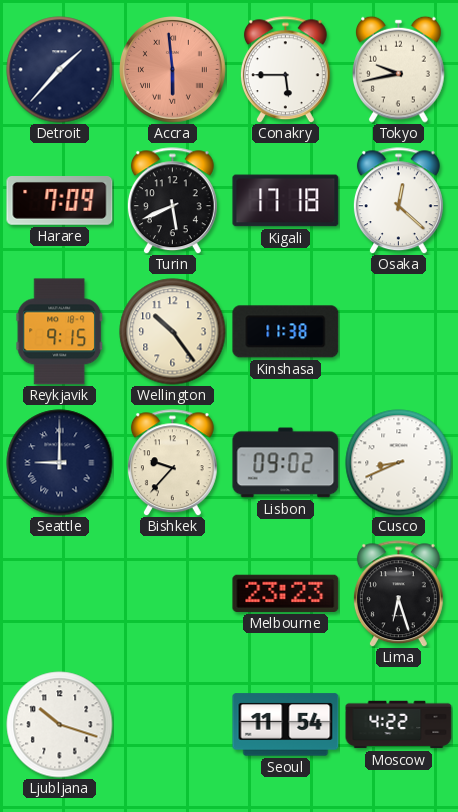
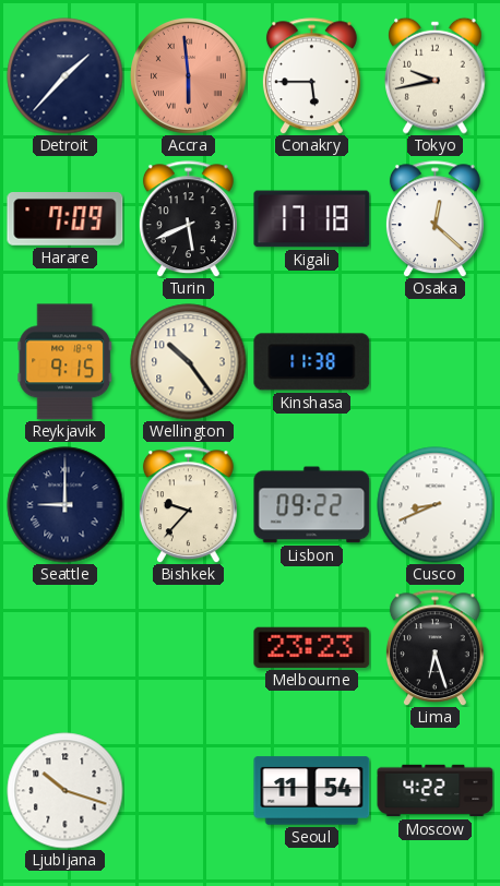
Lisbon: 09:02 -> 09:22 (312, 505)
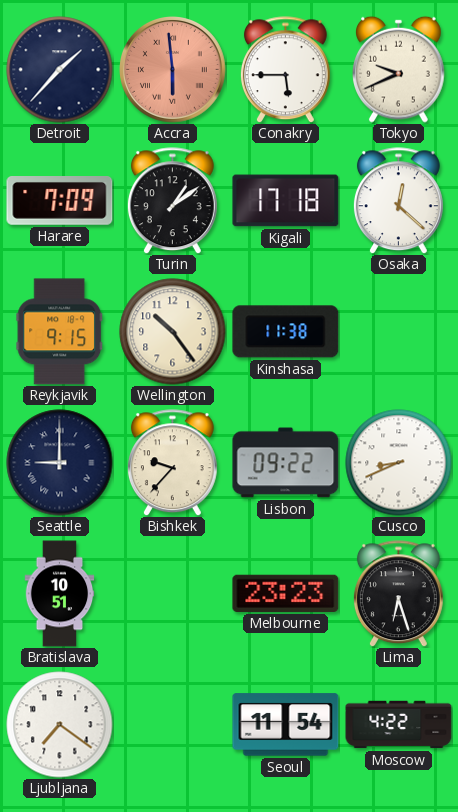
Tokyo: 9:43 -> 9:41 (399, 69)
Turin: 5:41 -> 1:09 (172, 201)
Bratislava: none -> 10:51 (60, 594)
Ljubljana: 10:18 -> 7:21 (60, 725)
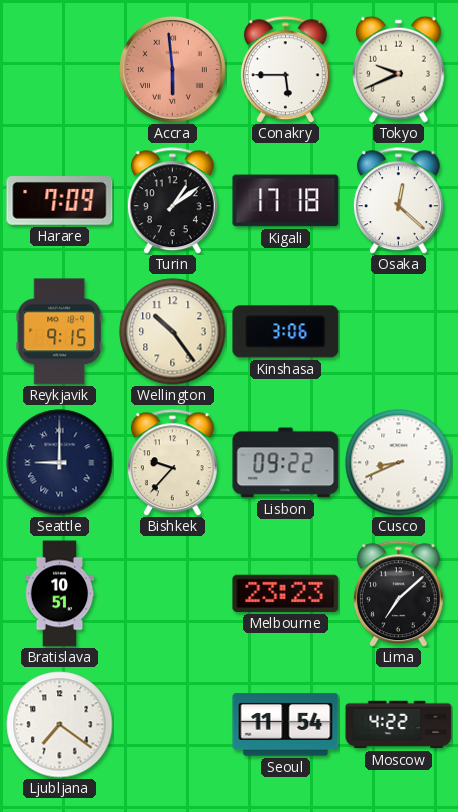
Detroit: 1:37 -> none (60, 70)
Kinshasa: 11:38 -> 3:06 (286, 332)
Lima: 6:27 -> 7:08 (398, 594)
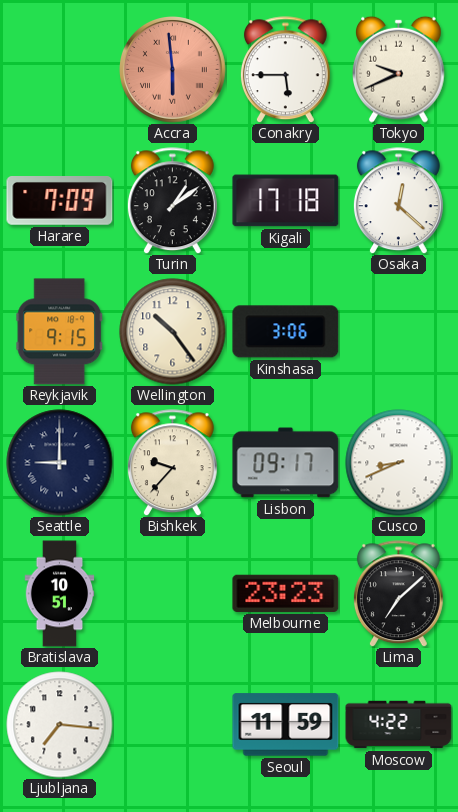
Lisbon: 09:22 -> 09:17 (286, 463)
Ljubljana: 7:21 -> 7:16 (60, 725)
Seoul: 11:54 -> 11:59 (286, 725)
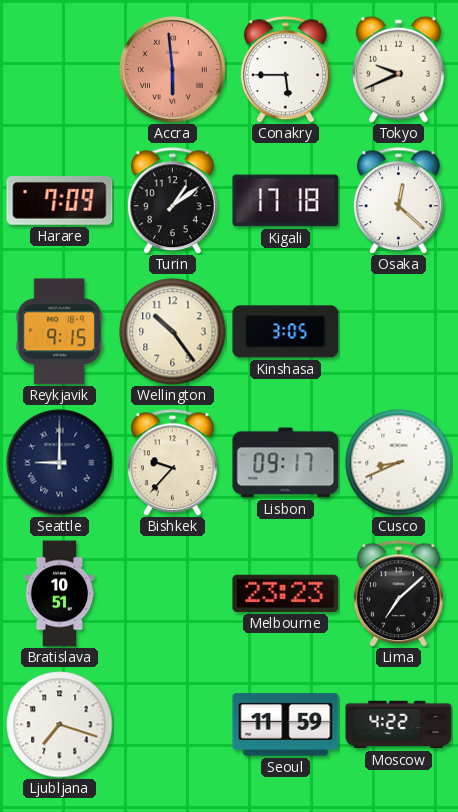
Kinshasa: 3:06 -> 3:05 (286, 332)
Ljubljana: 7:16 -> 7:18 (60, 725)
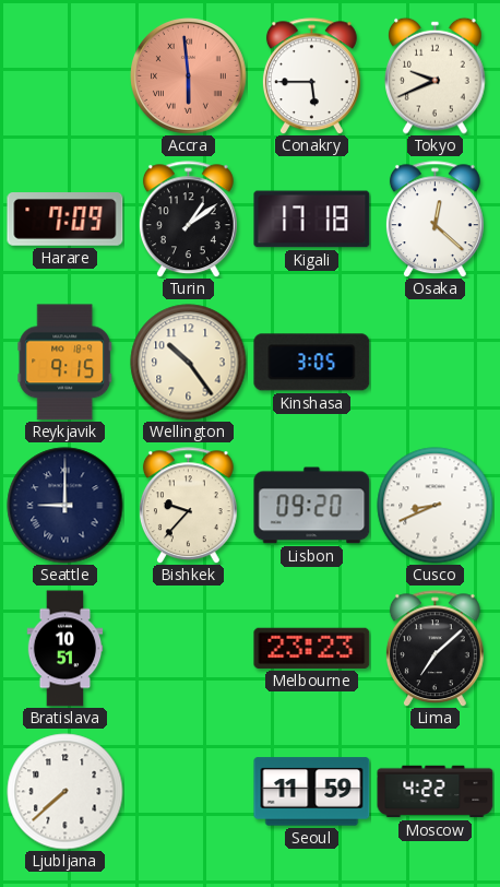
Lisbon: 09:17 -> 09:20 (312, 506)
Ljubljana: 7:18 -> 7:38 (66, 792)
